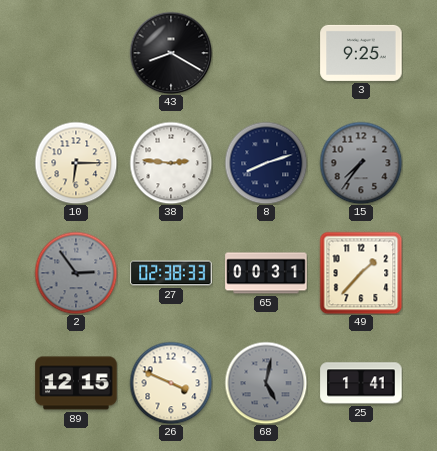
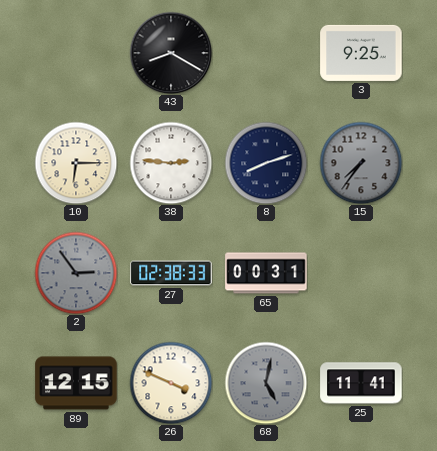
49: 1:37 -> none (361, 273)
25: 1:41 -> 11:41 (361, 383)
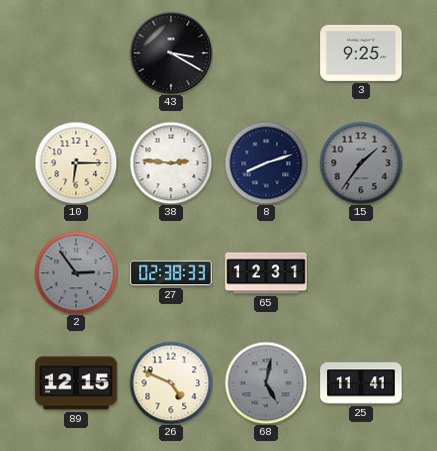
43: 8:20 -> 3:20 (171, 53)
15: 7:36 -> 1:36 (361, 163)
65: 00:31 -> 12:31 (266, 273)
26: 3:49 -> 4:49 (171, 383)
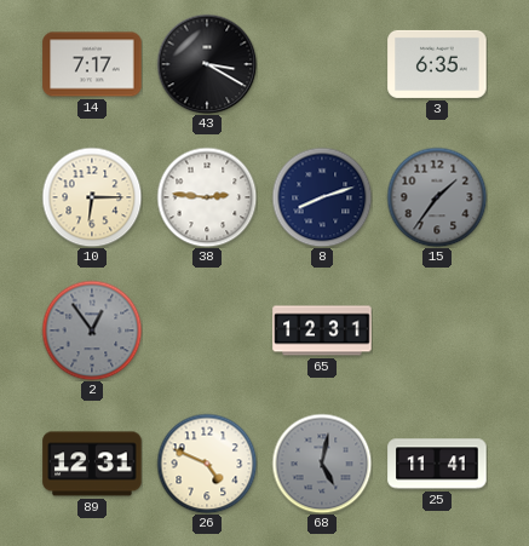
14: none -> 7:17 (92, 64)
3: 9:25 -> 6:35 (437, 64)
2: 2:54 -> 12:54 (92, 331)
27: 02:38 -> none (171, 273)
89: 12:15 -> 12:31 (92, 464)
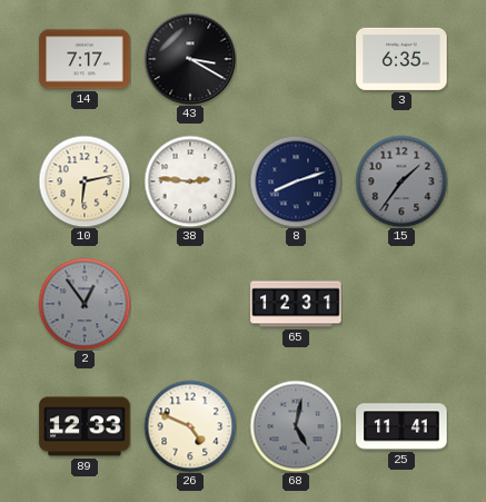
10: 6:15 -> 6:13 (85, 181)
89: 12:31 -> 12:33 (85, 426)
